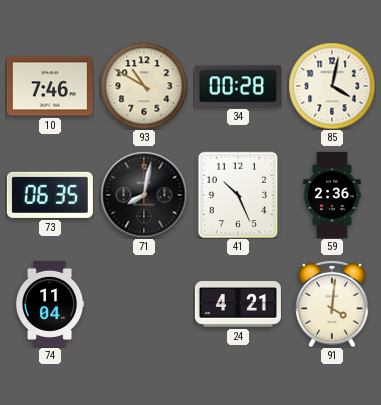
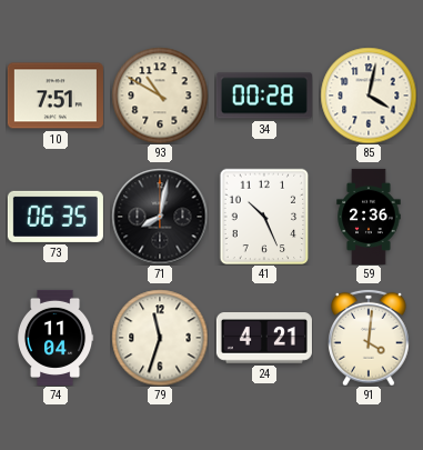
10: 7:46 -> 7:51 (56, 96)
79: none -> 11:33 (160, 338)
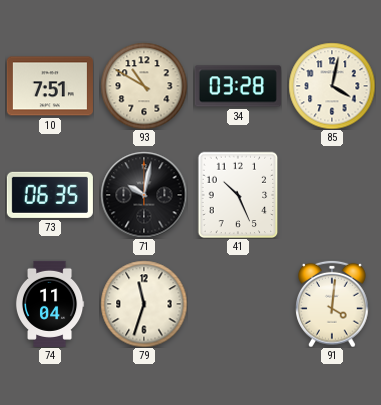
34: 00:28 -> 03:28 (238, 86)
71: 8:02 -> 10:02 (144, 195)
59: 2:36 -> none (369, 217)
24: 4:21 -> none (264, 339)
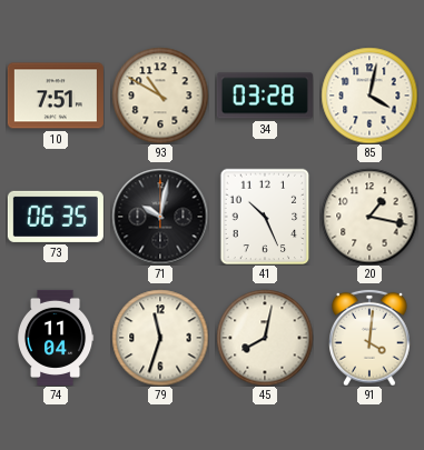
20: none -> 1:17 (369, 217)
45: none -> 8:02 (265, 338)
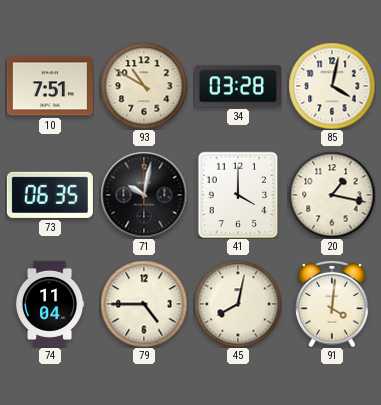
41: 10:26 -> 4:00 (238, 195)
79: 11:33 -> 4:45 (144, 304)
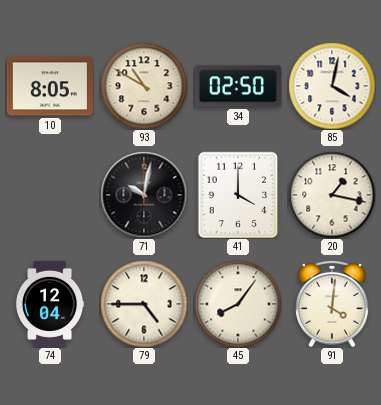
10: 7:51 -> 8:05 (50, 86)
34: 03:28 -> 02:50 (238, 86)
73: 06:35 -> none (50, 195)
74: 11:04 -> 12:04 (50, 304)
45: 8:02 -> 8:06 (238, 304)
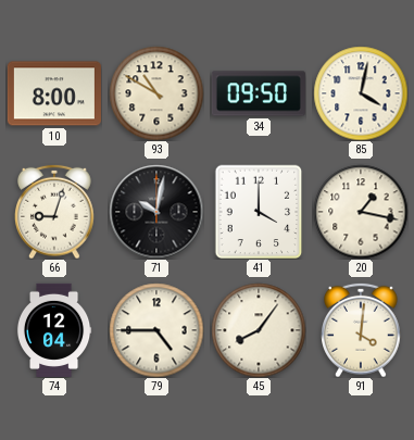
10: 8:05 -> 8:00 (54, 93)
34: 02:50 -> 09:50 (259, 93)
66: none -> 9:03 (54, 212)
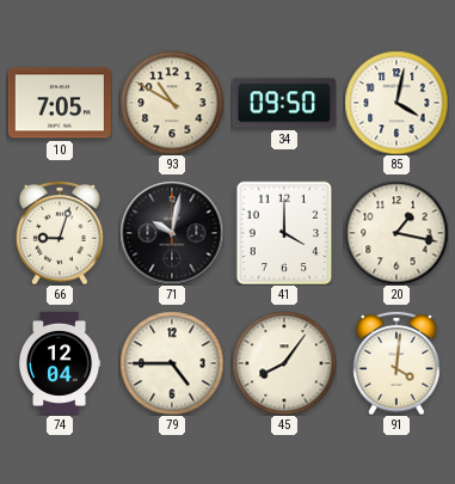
10: 8:00 -> 7:05 (60, 103)
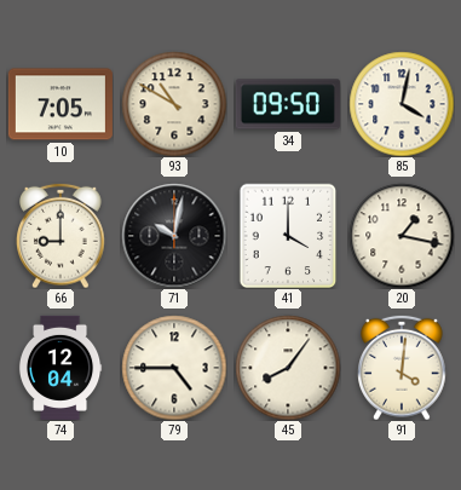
66: 9:03 -> 9:00 (60, 236)
